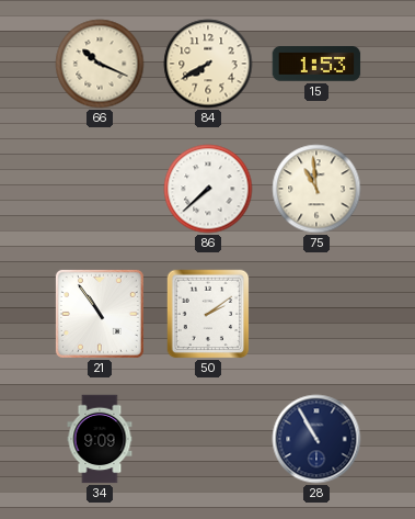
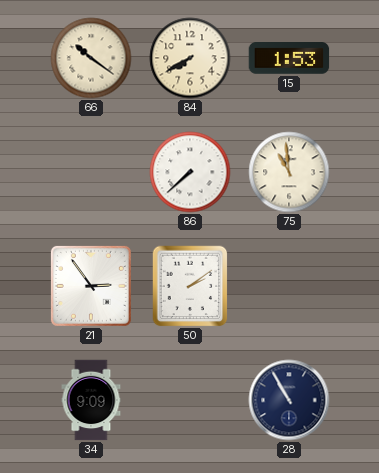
66: 10:19 -> 10:21 (91, 58)
21: 10:54 -> 2:54 (91, 286)
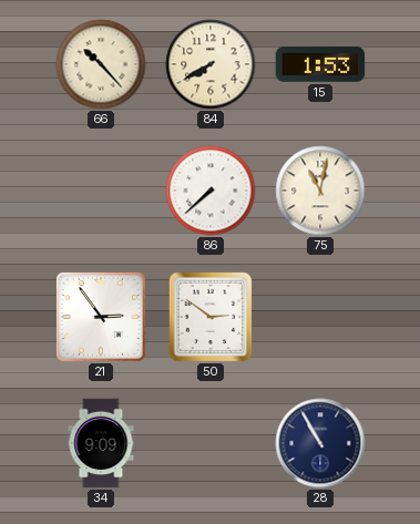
66: 10:21 -> 10:23 (101, 64)
75: 10:59 -> 11:02 (320, 191)
50: 2:09 -> 2:51 (211, 317)
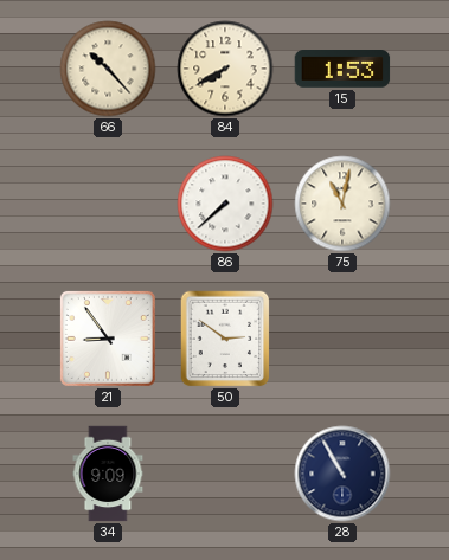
21: 2:54 -> 8:54 (108, 339)
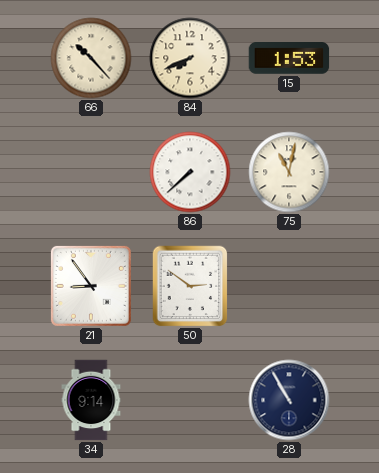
84: 7:40 -> 7:41 (190, 58)
34: 9:09 -> 9:14 (91, 400)
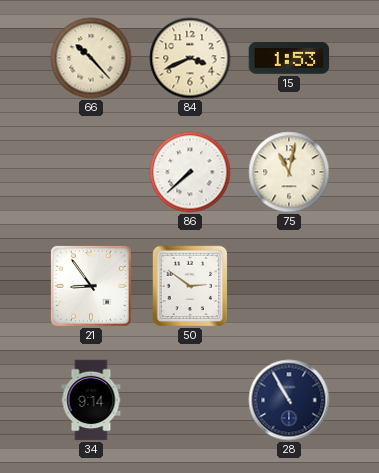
84: 7:41 -> 3:41 (190, 58)
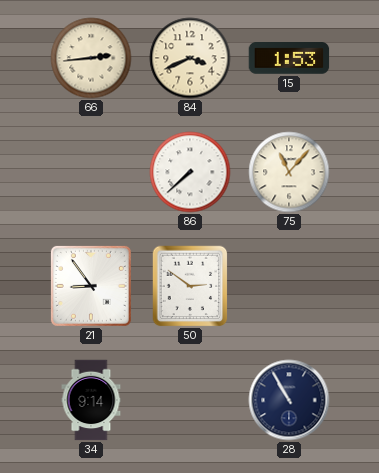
66: 10:23 -> 2:44 (91, 58)
75: 11:02 -> 11:07 (289, 172)
